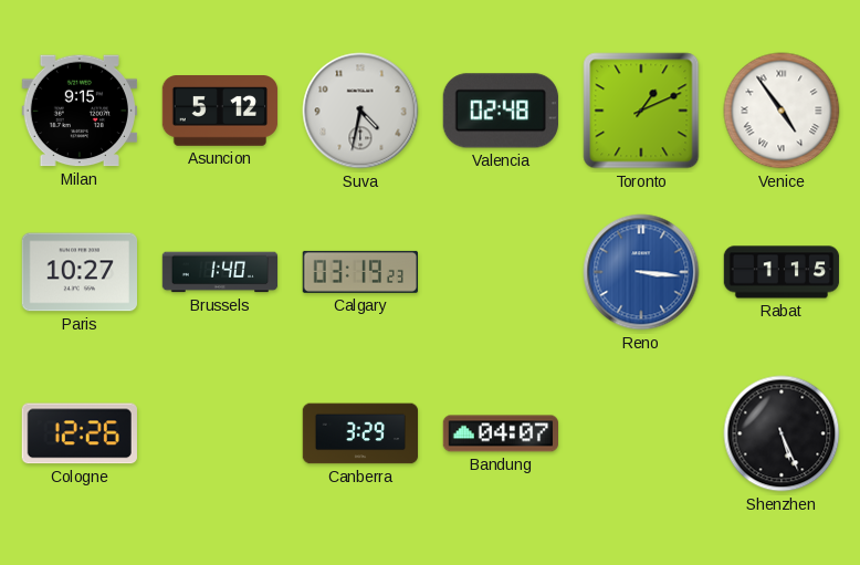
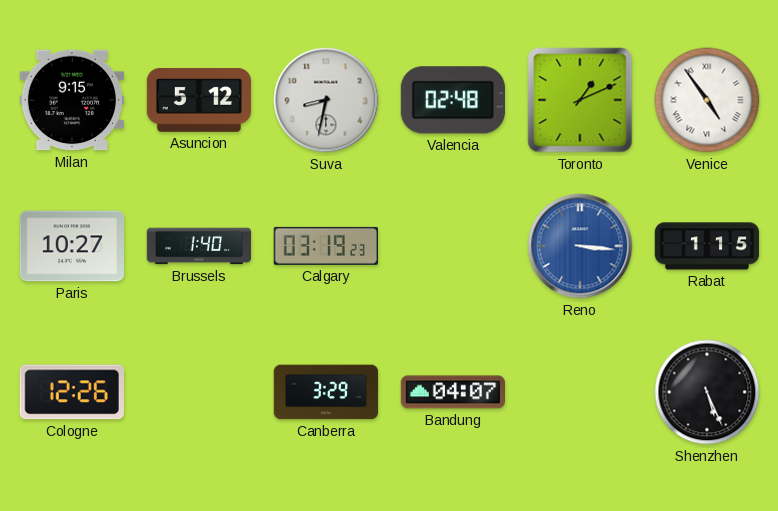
Suva: 4:32 -> 8:32 (326, 100)
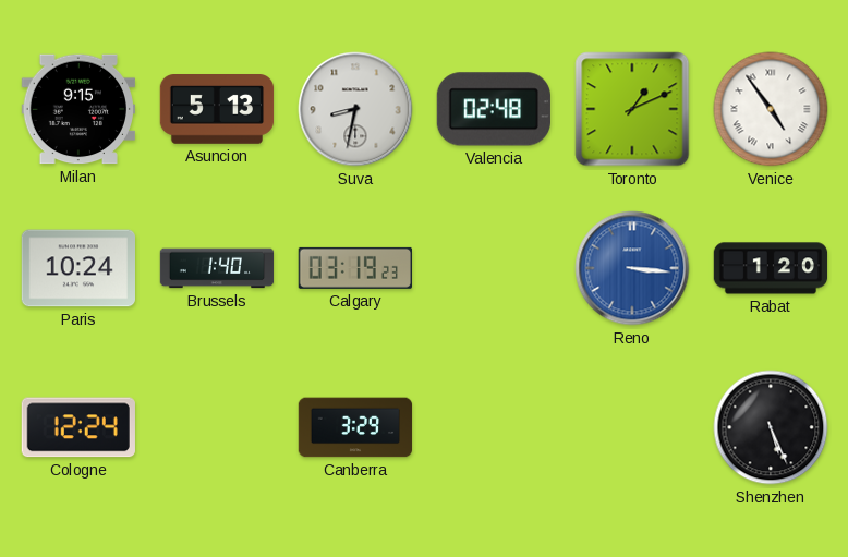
Asuncion: 5:12 -> 5:13 (217, 109)
Paris: 10:27 -> 10:24 (77, 268)
Rabat: 1:15 -> 1:20 (771, 268)
Cologne: 12:26 -> 12:24 (78, 427)
Bandung: 04:07 -> none (453, 392)
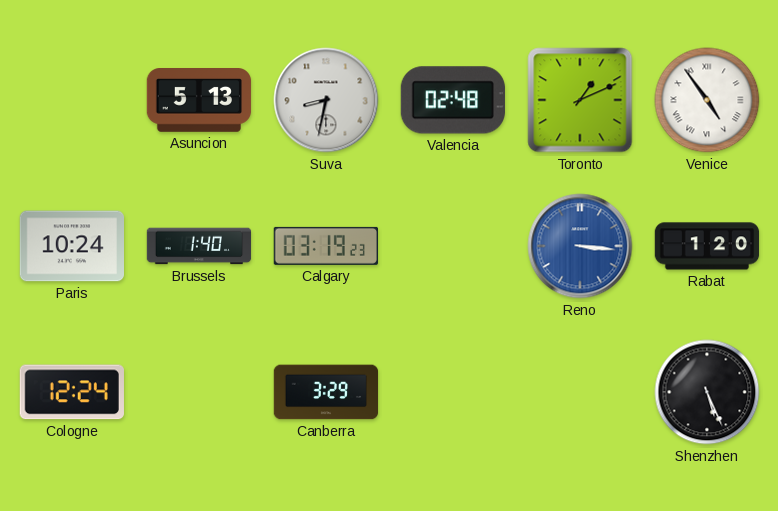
Milan: 9:15 -> none (77, 109)
